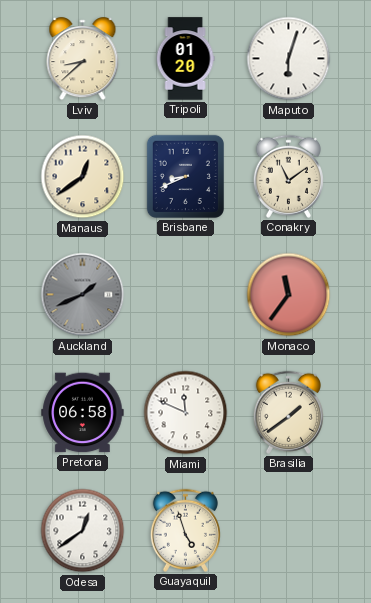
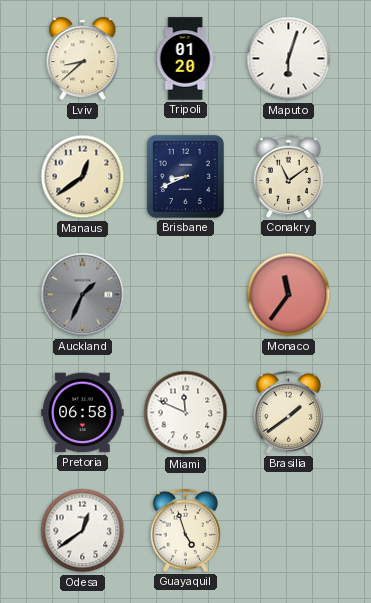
Auckland: 1:41 -> 1:34 (83, 295)
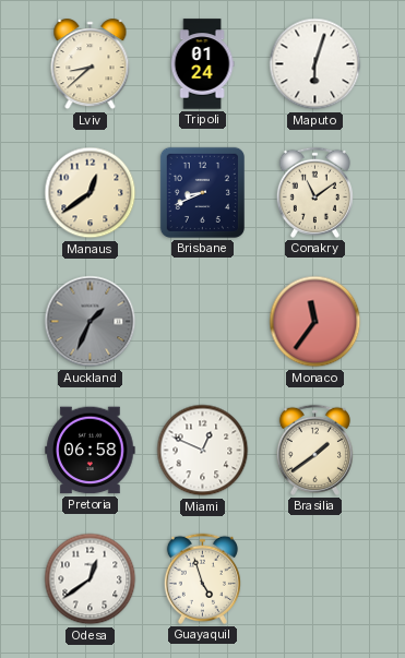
Tripoli: 01:20 -> 01:24 (202, 64)
Miami: 11:49 -> 12:49 (203, 451)
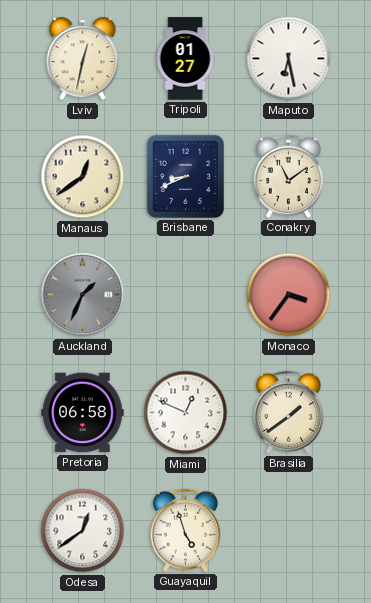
Lviv: 8:38 -> 12:32 (83, 59)
Tripoli: 01:24 -> 01:27 (185, 59)
Maputo: 6:03 -> 6:28 (289, 59)
Monaco: 11:36 -> 3:36 (289, 295)
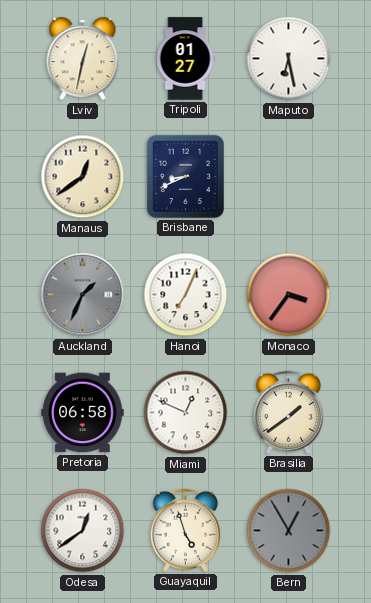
Conakry: 11:09 -> none (288, 176)
Hanoi: none -> 7:04 (186, 295)
Bern: none -> 12:55 (289, 531)
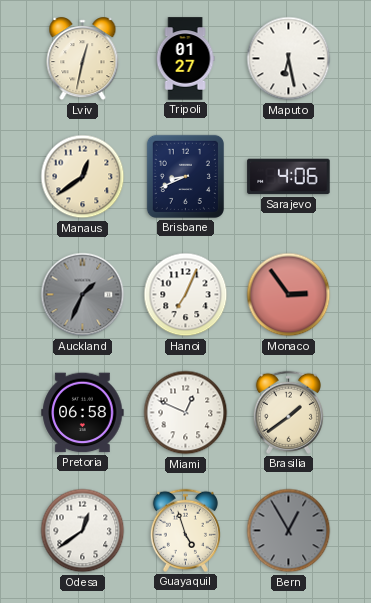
Sarajevo: none -> 4:06 (289, 177)
Monaco: 3:36 -> 2:54 (289, 295)
